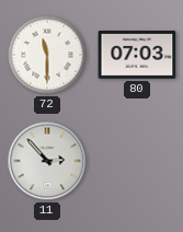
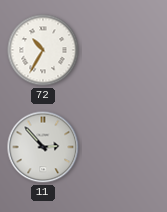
72: 11:30 -> 10:35 (43, 50)
80: 07:03 -> none (137, 55)
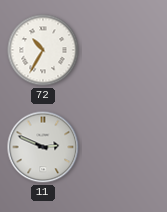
11: 2:53 -> 2:49 (43, 147)
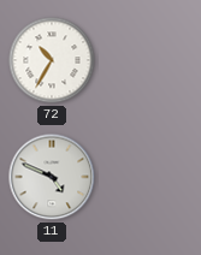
11: 2:49 -> 4:49 (52, 177)
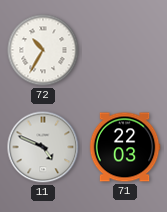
71: none -> 22:03 (125, 147)
